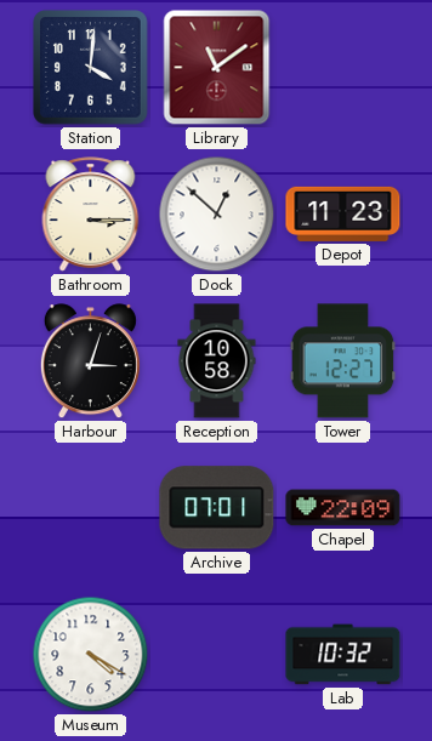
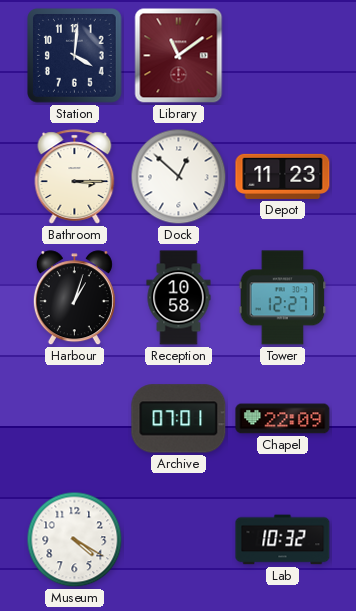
Harbour: 3:03 -> 1:03 (74, 298)
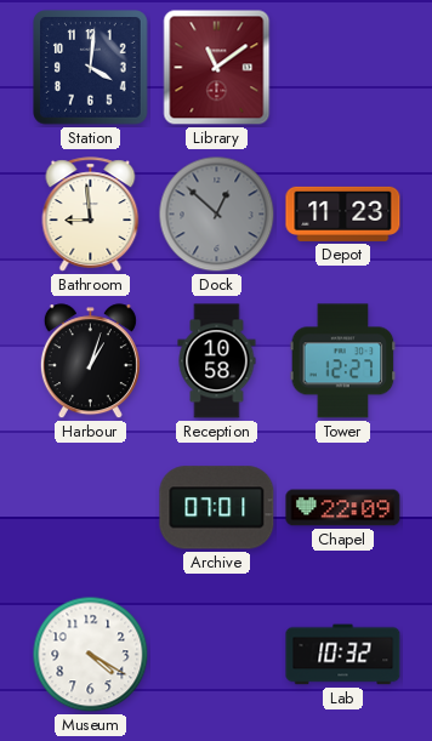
Bathroom: 3:15 -> 8:59 (91, 215)
Dock dial: white -> grey (217, 215)
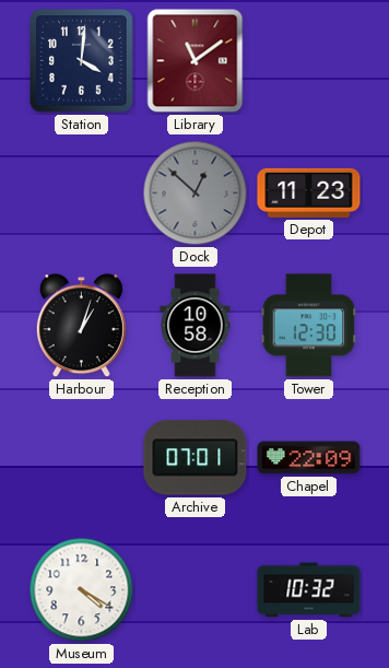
Bathroom: 8:59 -> none (91, 215)
Tower: 12:27 -> 12:30 (309, 326)
